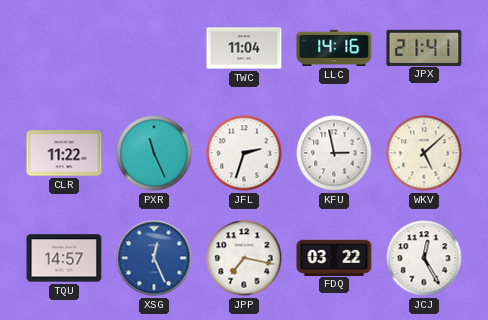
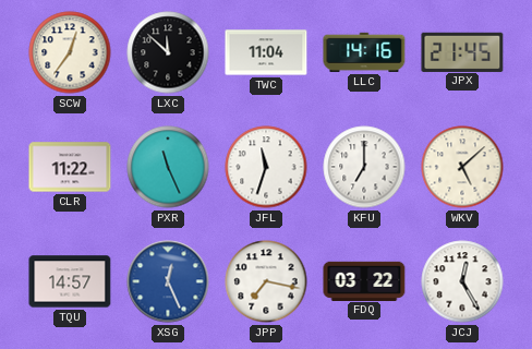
SCW: none -> 12:36 (70, 52)
LXC: none -> 11:52 (168, 52)
JPX: 21:41 -> 21:45 (462, 51)
JFL: 2:33 -> 11:33 (266, 167)
KFU: 2:58 -> 7:00 (364, 167)
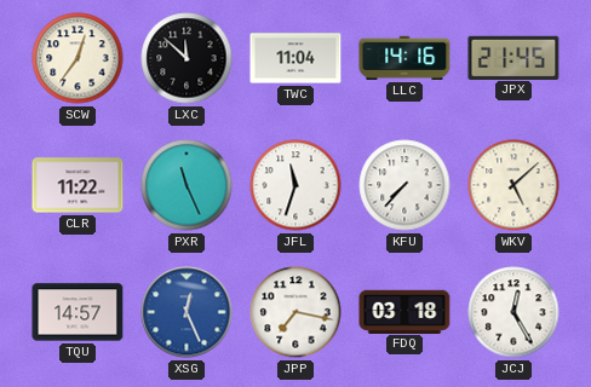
KFU: 7:00 -> 7:37 (404, 185)
FDQ: 03:22 -> 03:18 (404, 311)
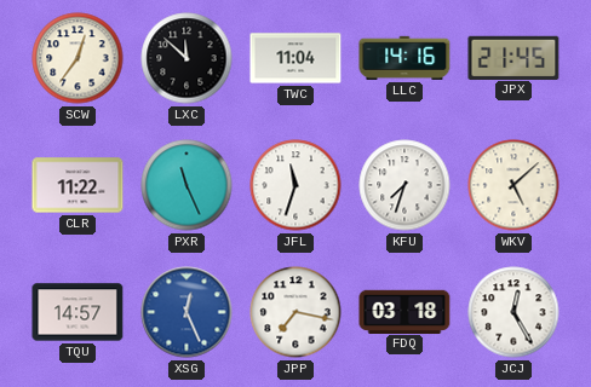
KFU: 7:37 -> 7:33 (404, 185)
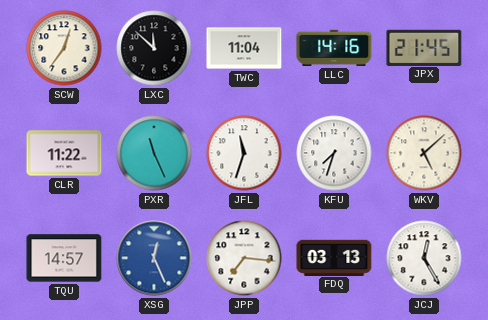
JPP: 7:17 -> 7:16 (244, 258)
FDQ: 03:18 -> 03:13 (334, 257)
